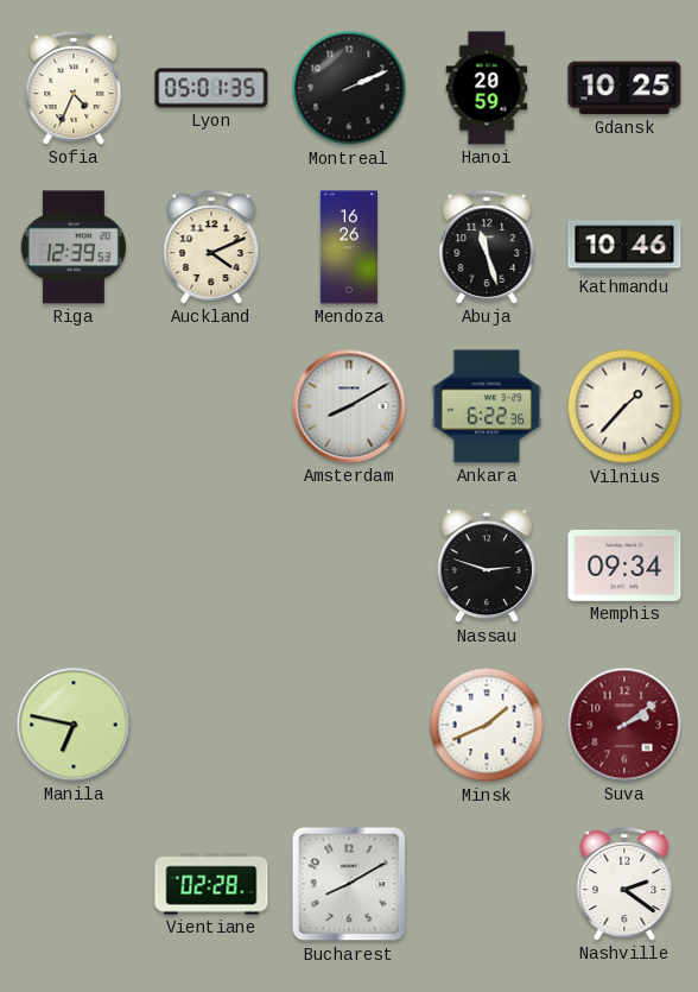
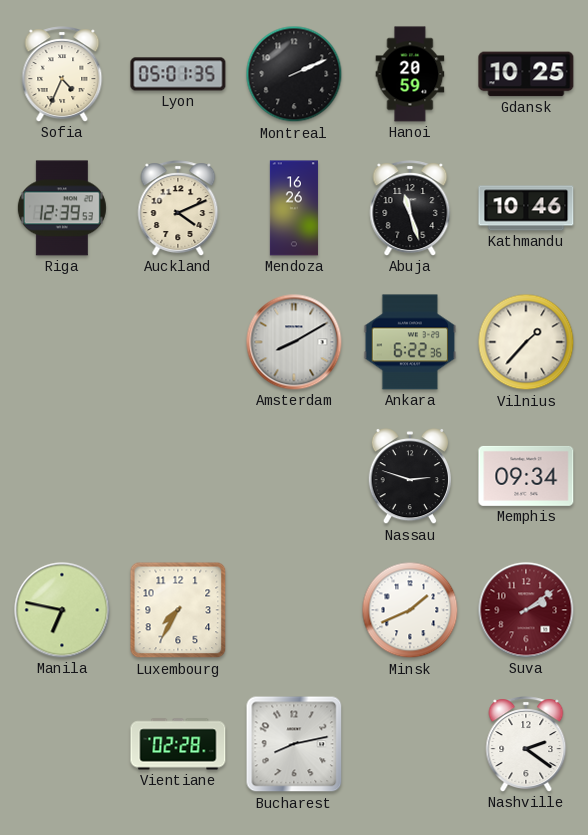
Luxembourg: none -> 7:35 (178, 610)
Bucharest: 8:10 -> 8:13 (294, 744)
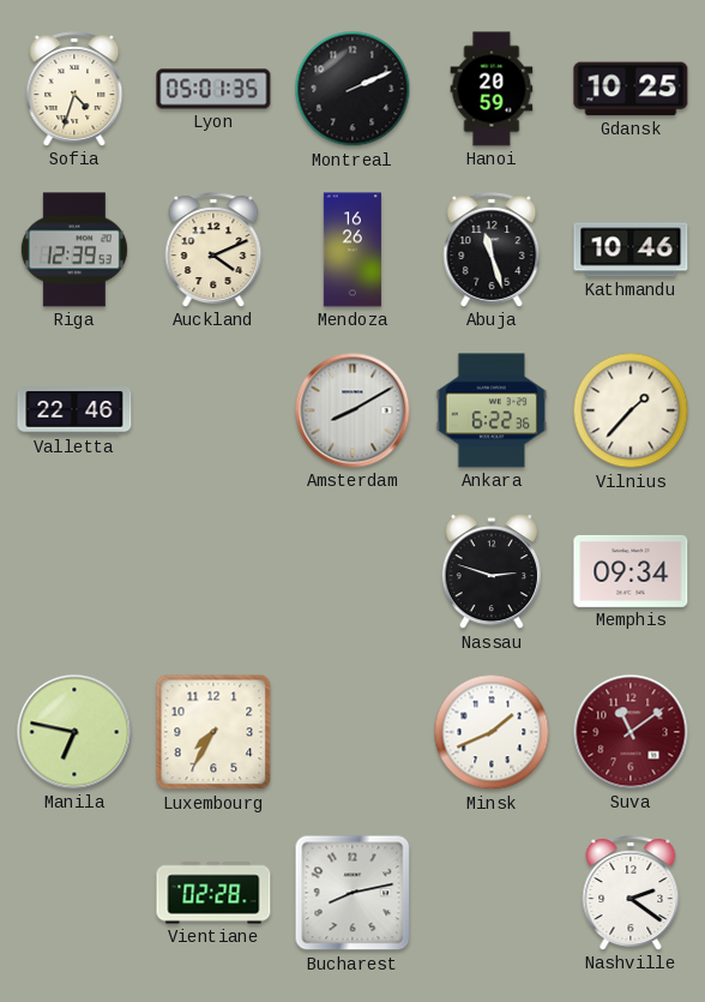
Sofia: 4:34 -> 4:33 (74, 89)
Valletta: none -> 22:46 (74, 410)
Suva: 2:09 -> 11:09 (631, 732)
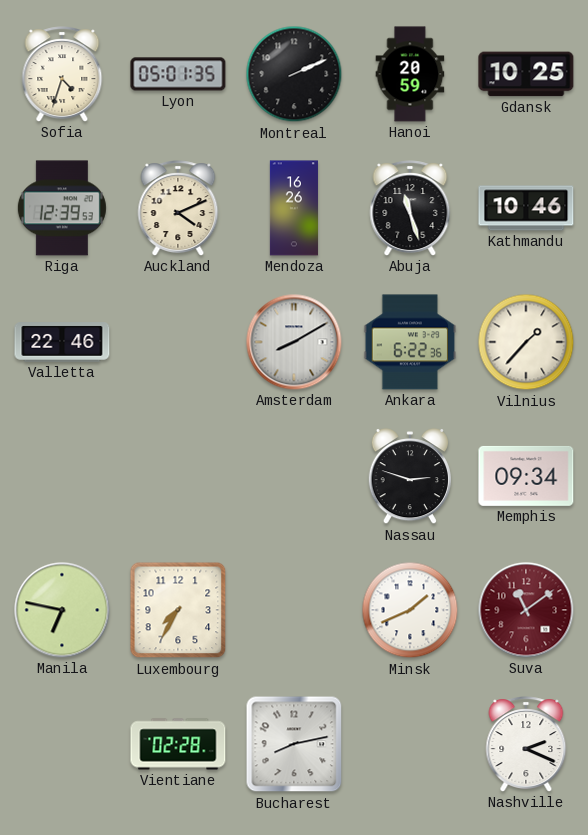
Nashville: 2:21 -> 2:19 (526, 744)
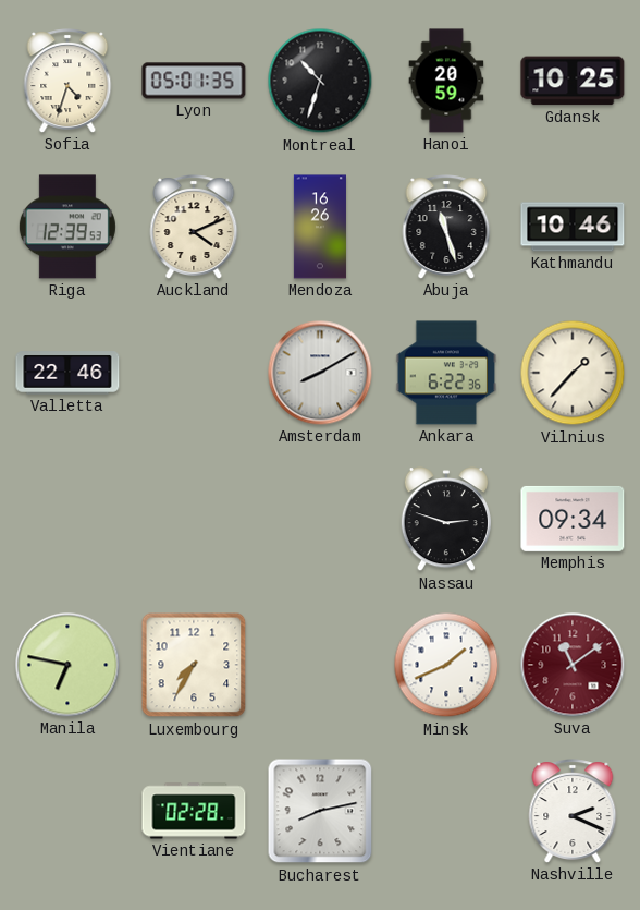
Montreal: 2:11 -> 10:33 (320, 81)
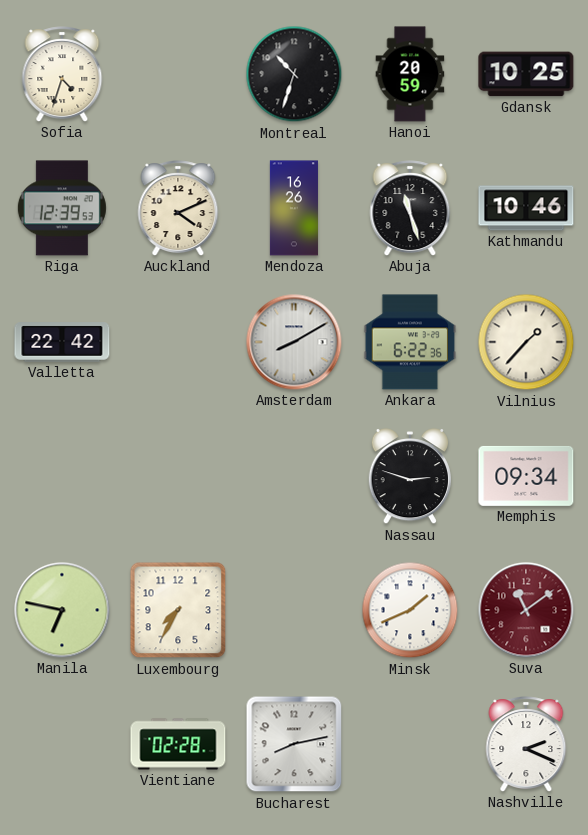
Lyon: 05:01 -> none (194, 81)
Valletta: 22:46 -> 22:42 (62, 342)
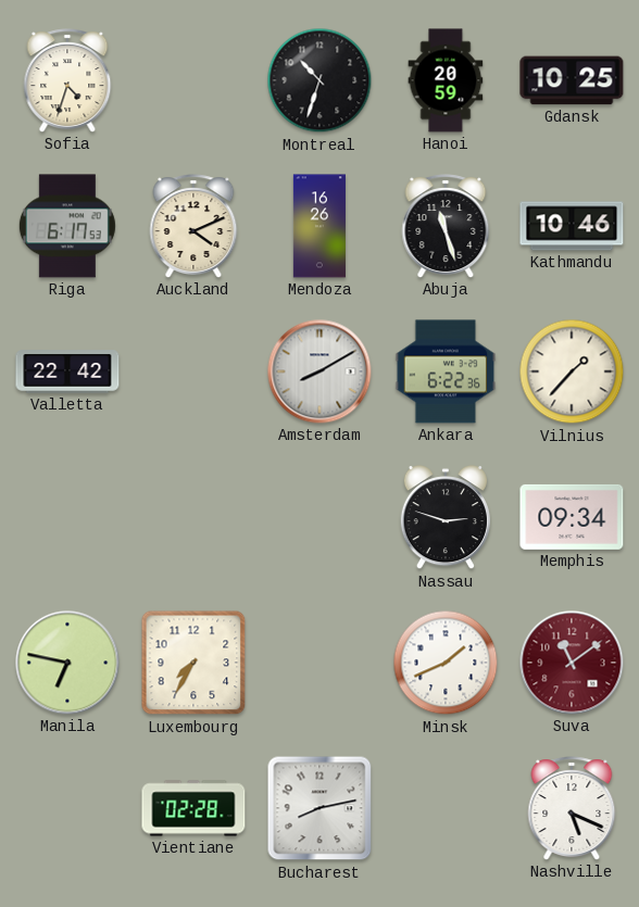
Riga: 12:39 -> 6:17 (67, 226)
Nashville: 2:19 -> 5:19 (572, 808)
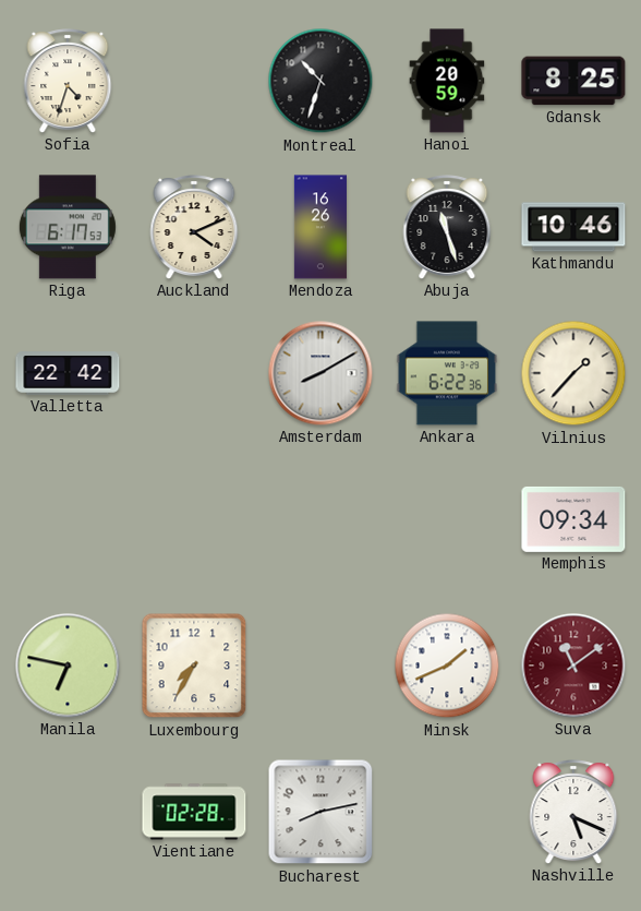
Gdansk: 10:25 -> 8:25 (573, 81)
Nassau: 2:48 -> none (446, 518)
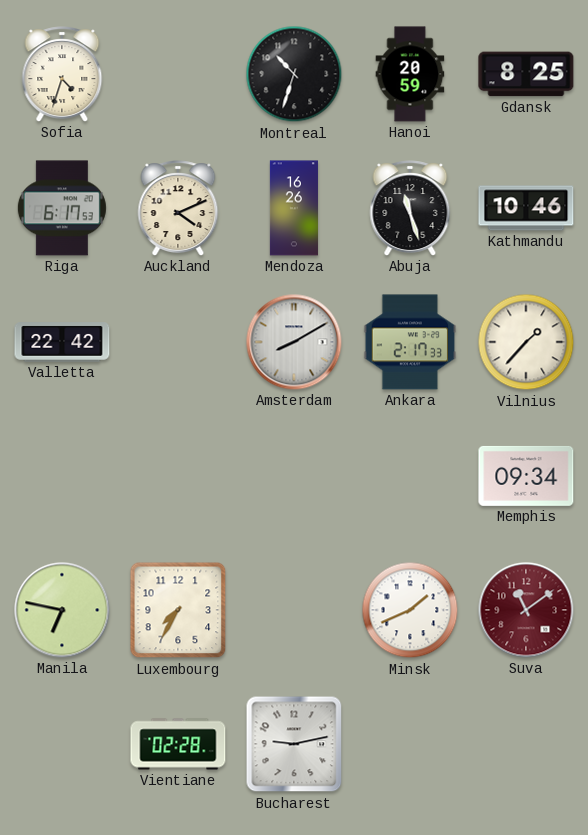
Ankara: 6:22 -> 2:17 (410, 342)
Bucharest: 8:13 -> 9:13 (294, 744)
Nashville: 5:19 -> none (573, 812)
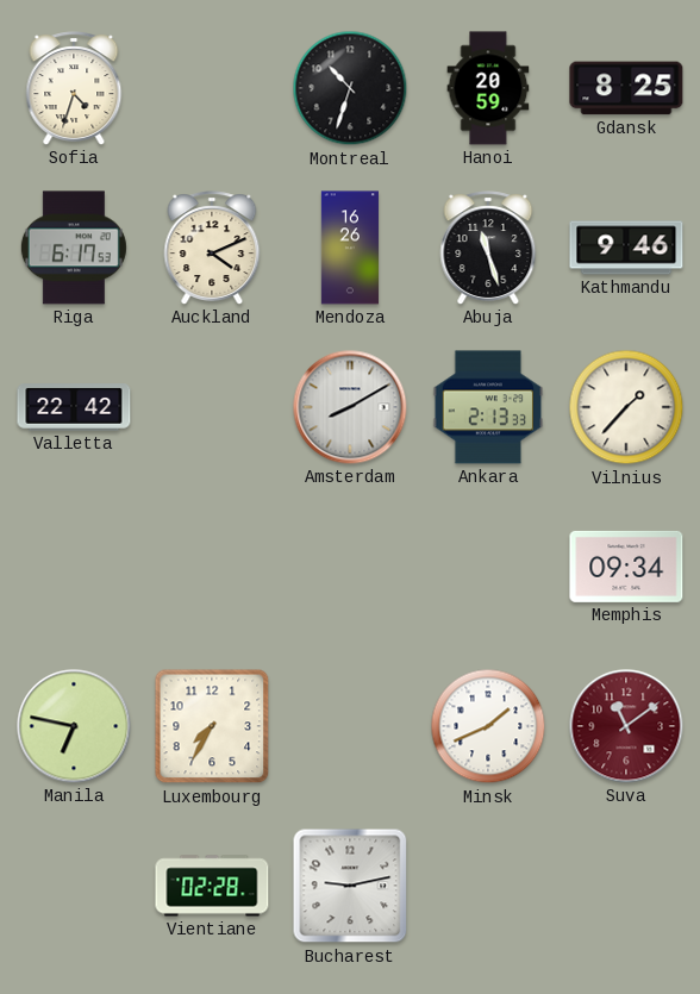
Kathmandu: 10:46 -> 9:46 (626, 248)
Ankara: 2:17 -> 2:13 (488, 407)
